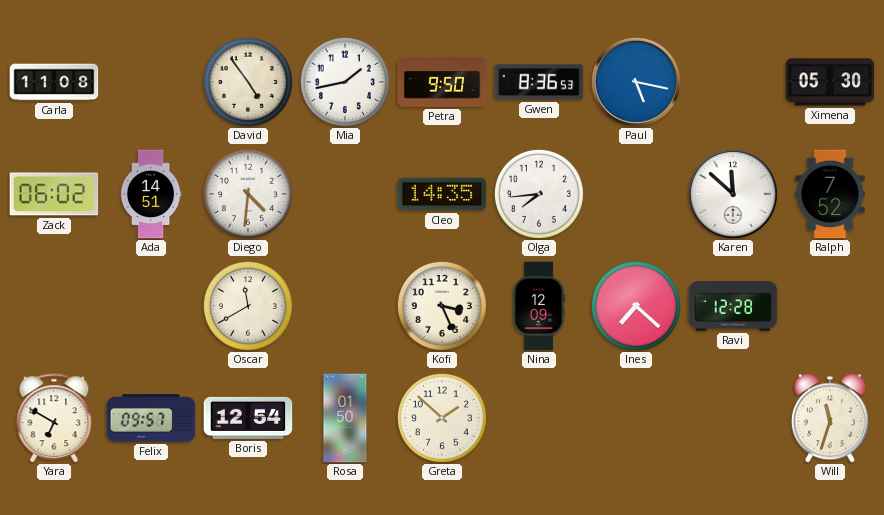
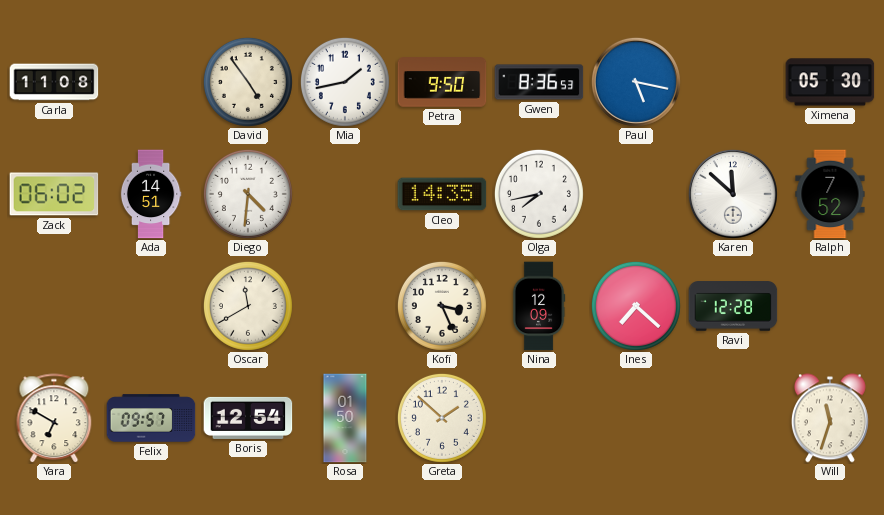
Olga: 7:44 -> 7:43 (539, 194)
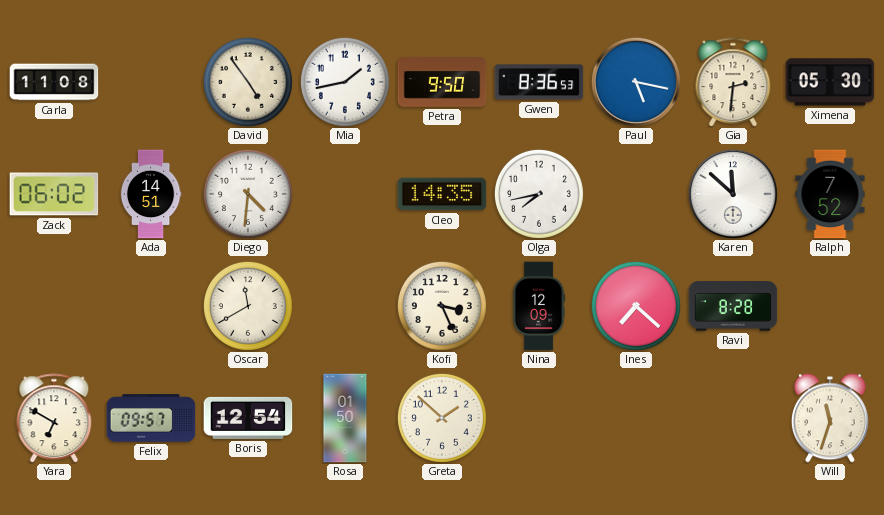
Gia: none -> 2:31 (733, 82)
Ravi: 12:28 -> 8:28 (733, 306)
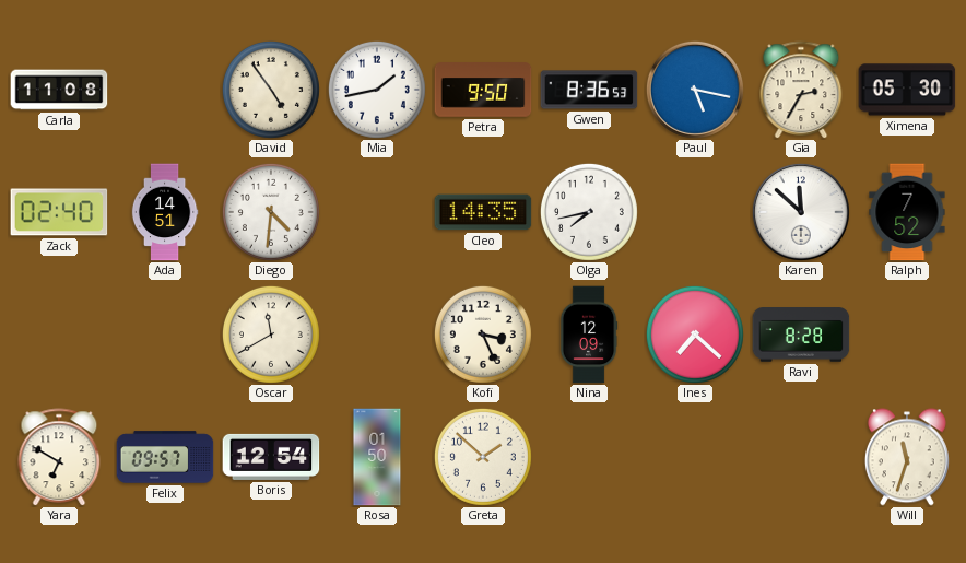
Gia: 2:31 -> 2:35 (801, 90)
Zack: 06:02 -> 02:40 (59, 212)
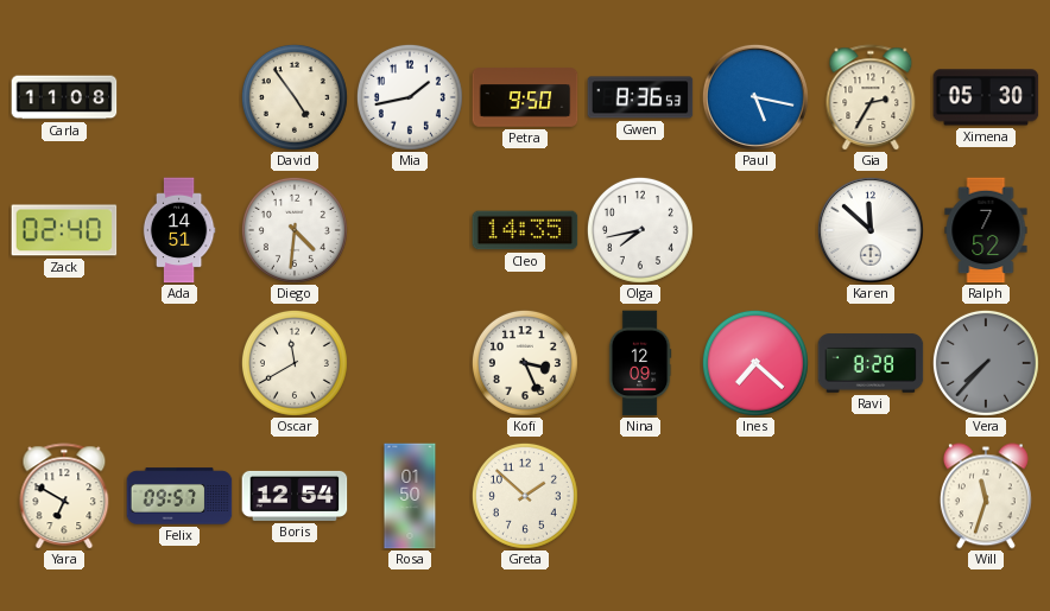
Vera: none -> 7:37 (986, 363)
